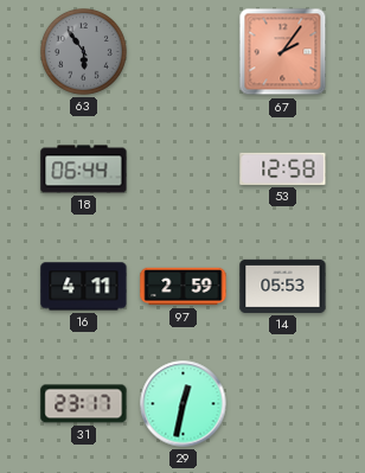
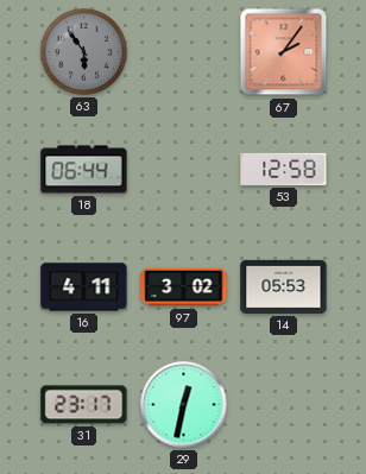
97: 2:59 -> 3:02 (184, 287)
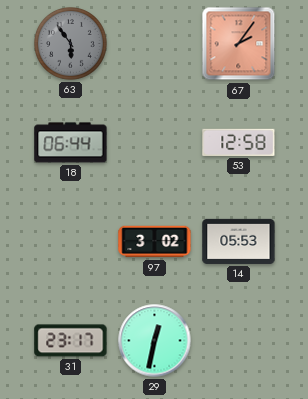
16: 4:11 -> none (84, 287)
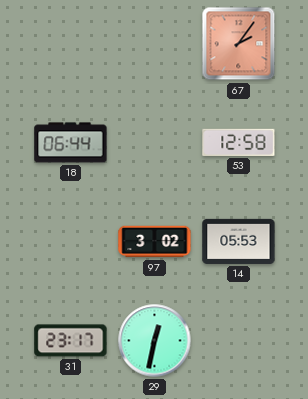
63: 5:54 -> none (71, 44)
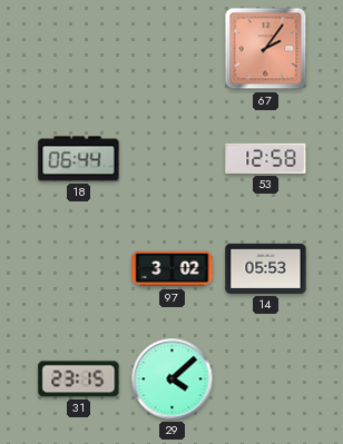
31: 23:17 -> 23:15 (79, 379)
29: 12:32 -> 4:08 (173, 379)
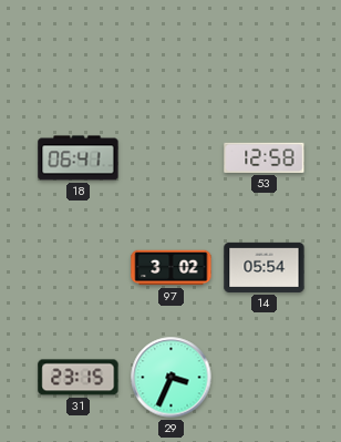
67: 2:06 -> none (266, 49)
18: 06:44 -> 06:41 (79, 158)
14: 05:53 -> 05:54 (265, 267)
29: 4:08 -> 3:34 (172, 378)
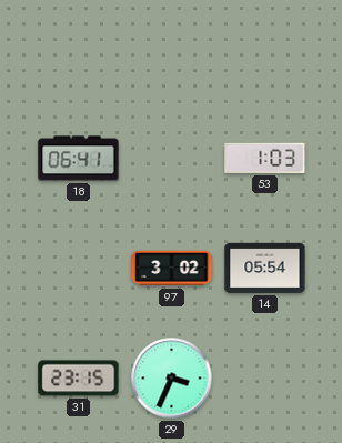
53: 12:58 -> 1:03 (265, 158)
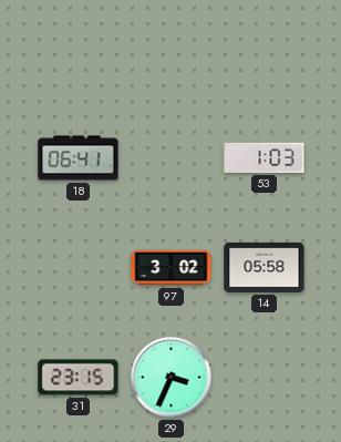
14: 05:54 -> 05:58 (265, 267)
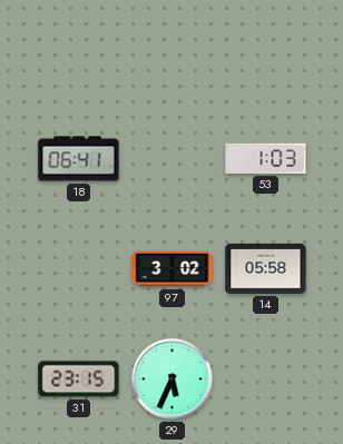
29: 3:34 -> 5:34 (173, 379)
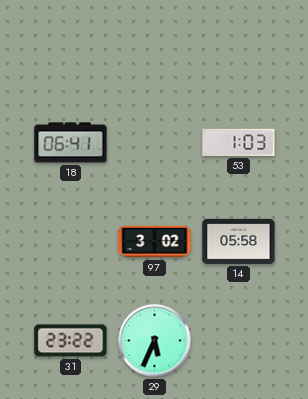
31: 23:15 -> 23:22 (71, 341)
